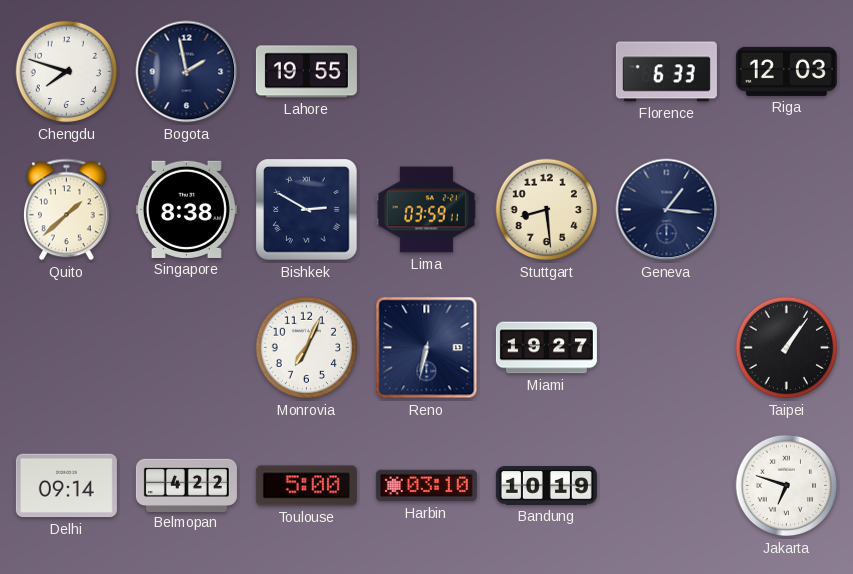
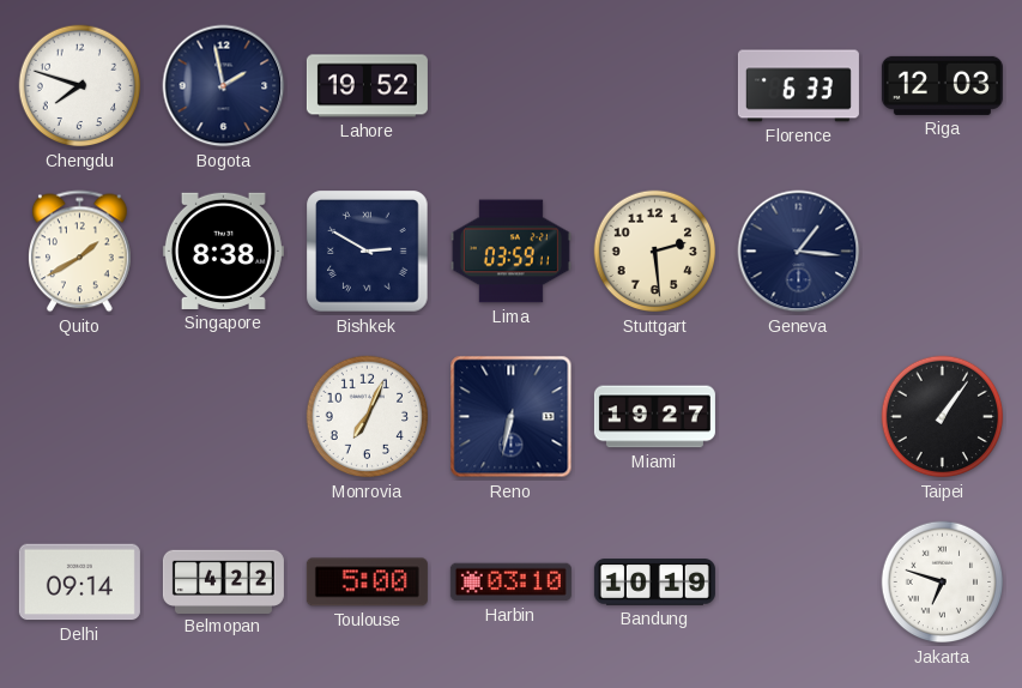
Lahore: 19:55 -> 19:52 (367, 86)
Quito: 1:38 -> 1:40 (80, 252)
Stuttgart: 8:29 -> 2:29 (655, 252)
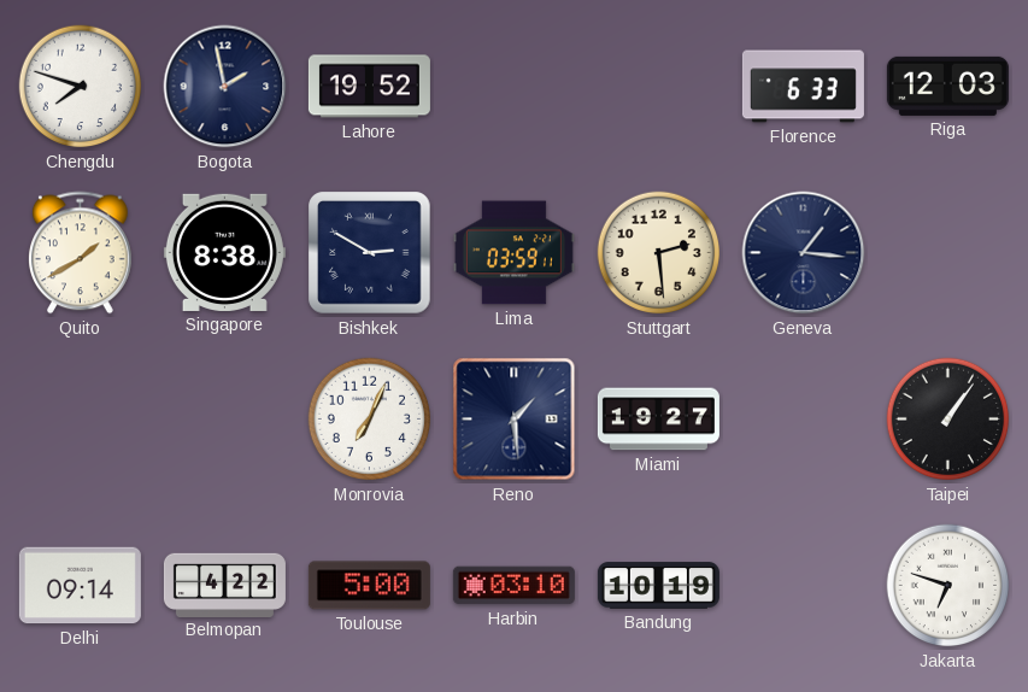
Reno: 6:32 -> 1:29 (515, 420)
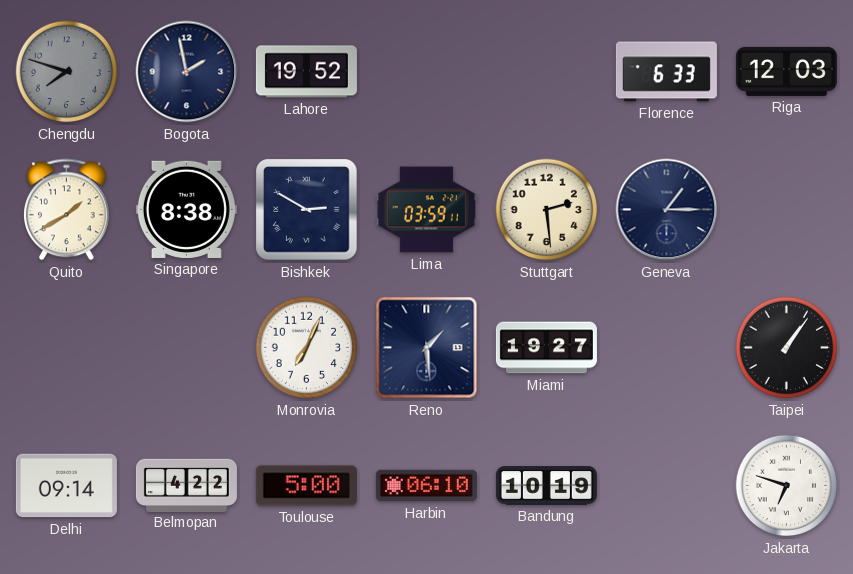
Chengdu dial: white -> grey (67, 72)
Geneva: 1:16 -> 1:15 (667, 210)
Harbin: 03:10 -> 06:10 (426, 486)
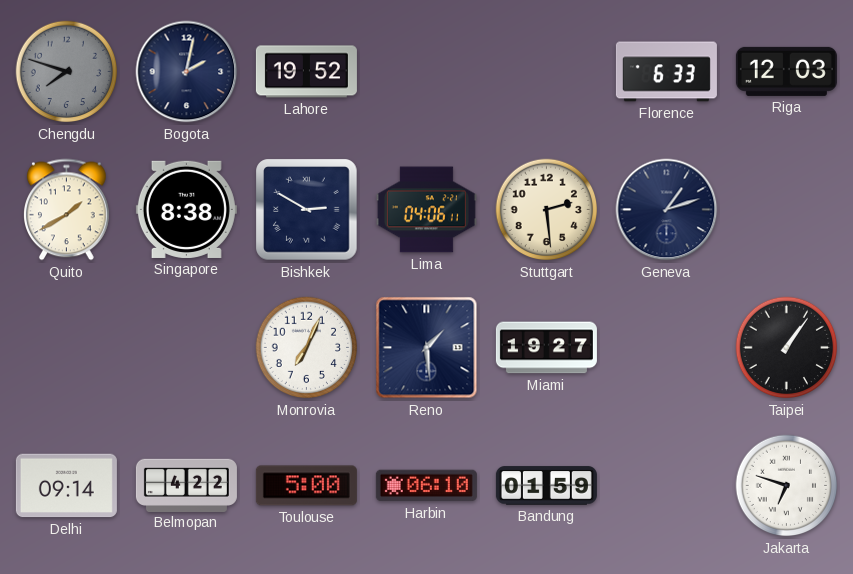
Bogota: 1:58 -> 2:02 (187, 72)
Lima: 03:59 -> 04:06 (426, 210)
Geneva: 1:15 -> 1:12 (667, 210)
Bandung: 10:19 -> 01:59 (546, 486)
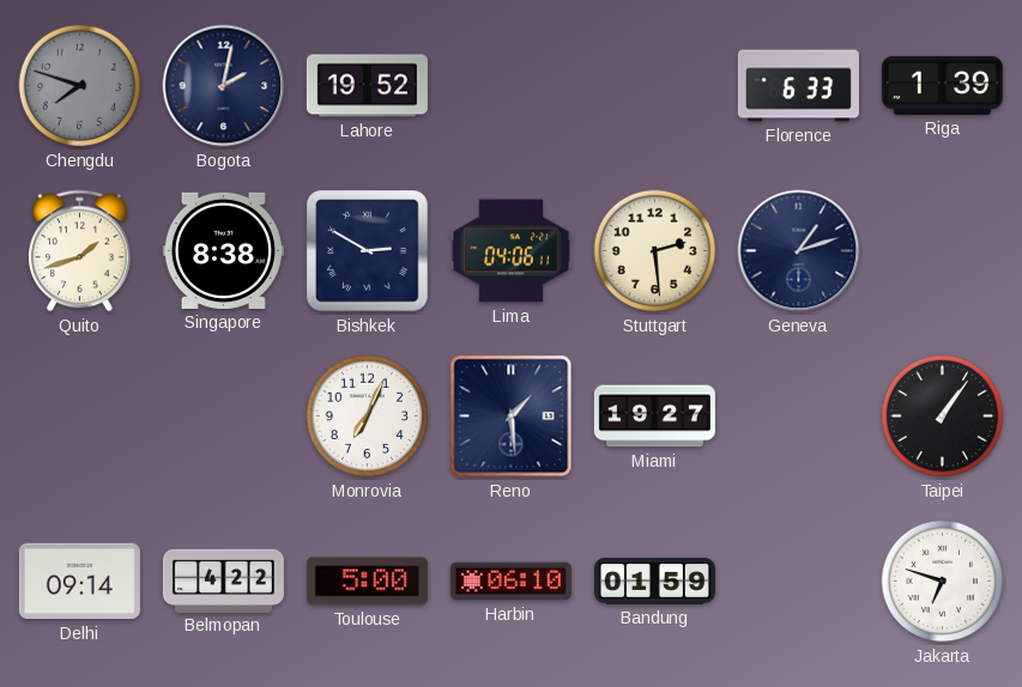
Riga: 12:03 -> 1:39 (942, 85)
Quito: 1:40 -> 1:42 (80, 251)
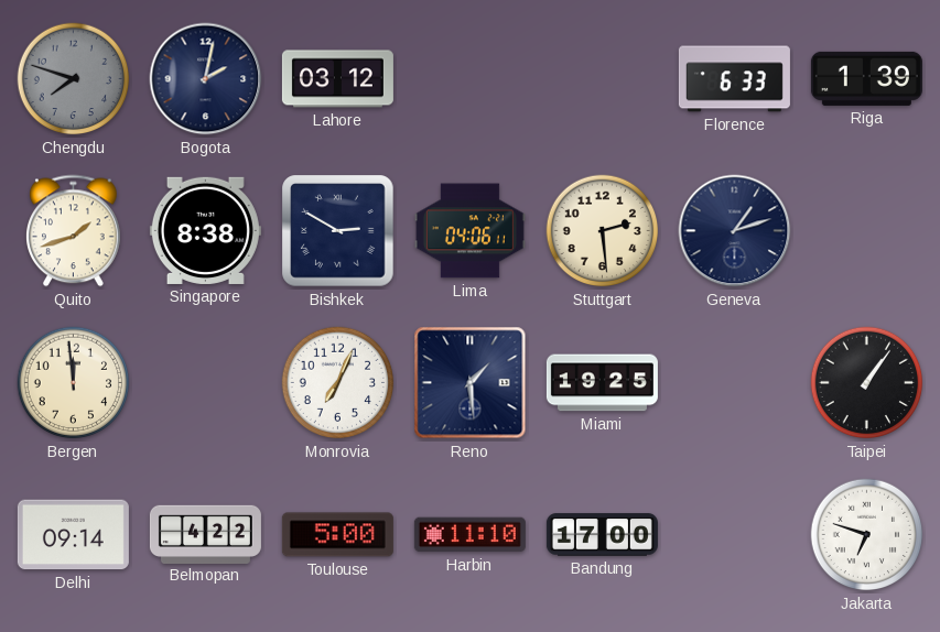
Lahore: 19:52 -> 03:12 (337, 79)
Bergen: none -> 11:59 (74, 383)
Miami: 19:27 -> 19:25 (602, 383)
Harbin: 06:10 -> 11:10 (469, 535)
Bandung: 01:59 -> 17:00 (602, 535)
